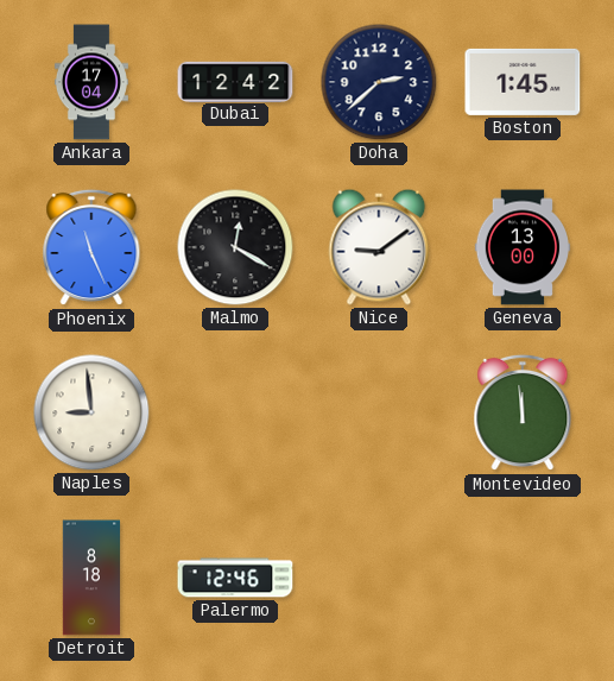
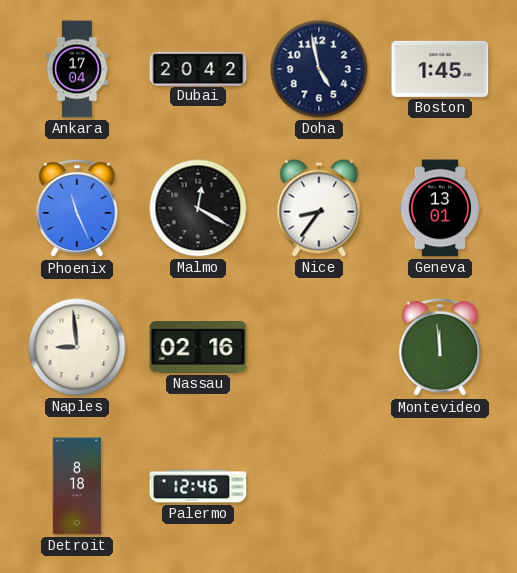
Dubai: 12:42 -> 20:42 (198, 68)
Doha: 2:38 -> 4:58 (319, 69)
Nice: 9:09 -> 8:36 (319, 208)
Geneva: 13:00 -> 13:01 (440, 208)
Nassau: none -> 02:16 (198, 347)
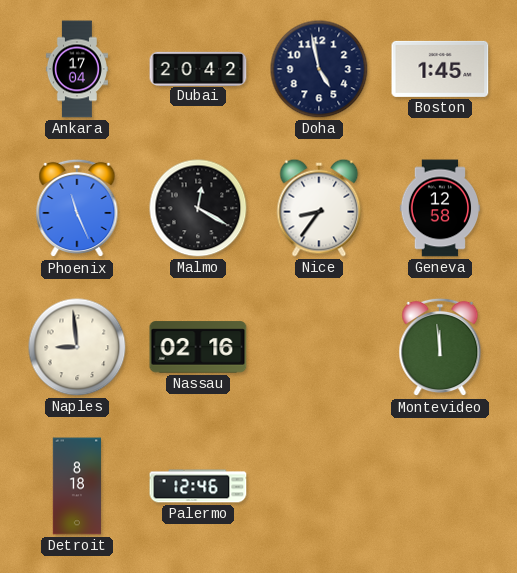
Geneva: 13:01 -> 12:58 (440, 208)
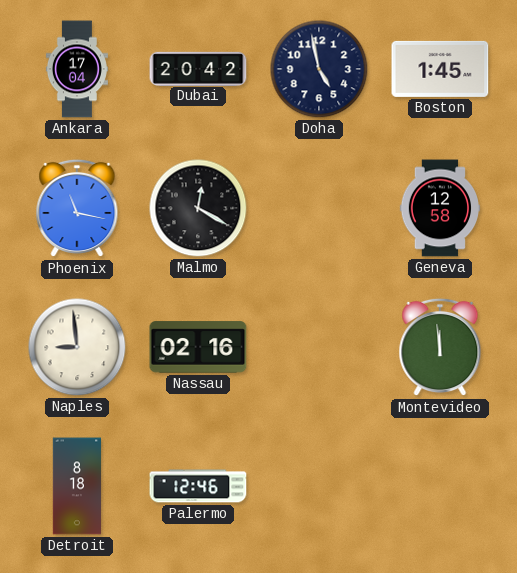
Phoenix: 11:26 -> 11:17 (77, 208)
Nice: 8:36 -> none (319, 208)
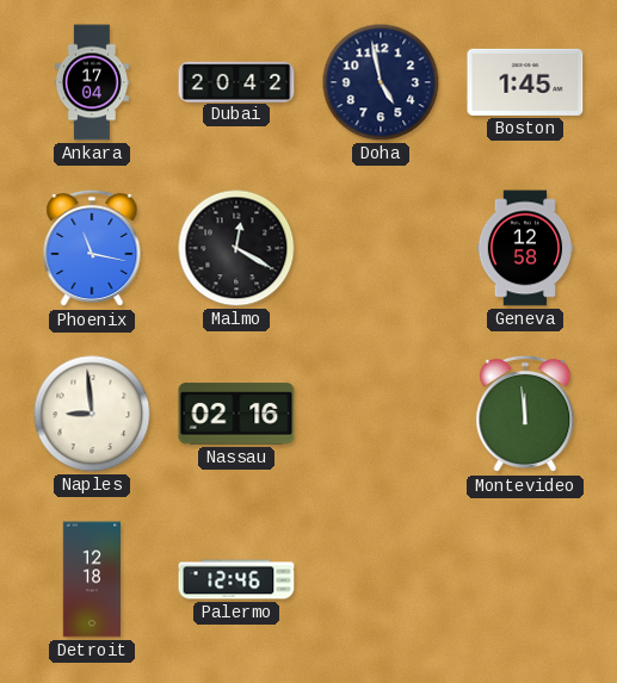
Detroit: 8:18 -> 12:18 (92, 579)
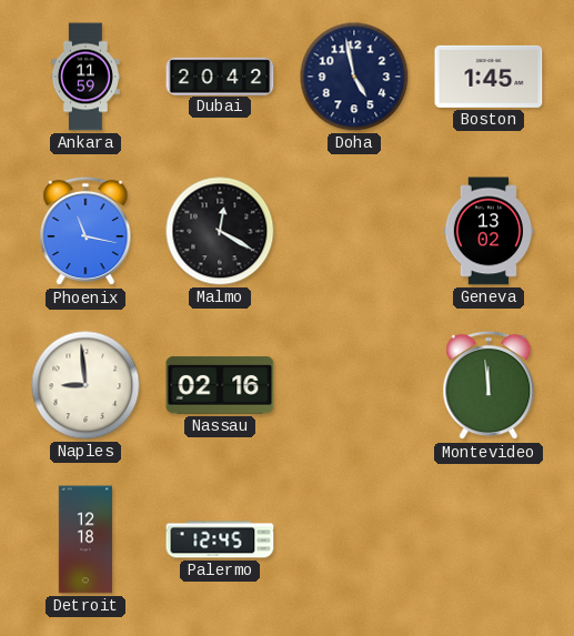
Ankara: 17:04 -> 11:59 (85, 77)
Geneva: 12:58 -> 13:02 (489, 231)
Palermo: 12:46 -> 12:45 (220, 539)
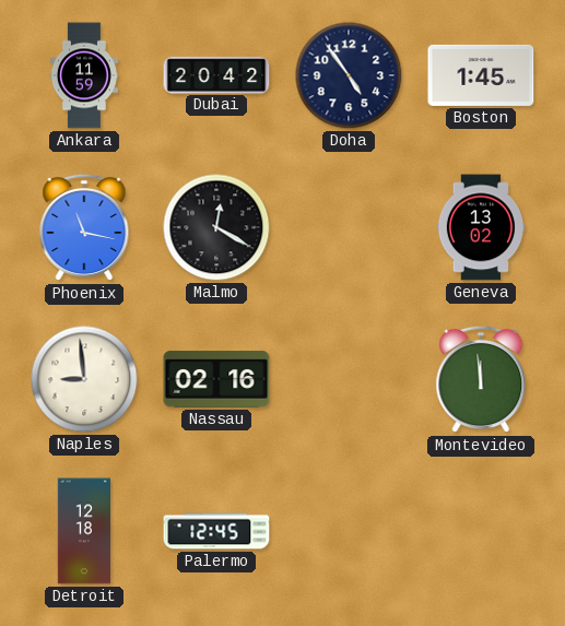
Doha: 4:58 -> 4:54 (349, 75)
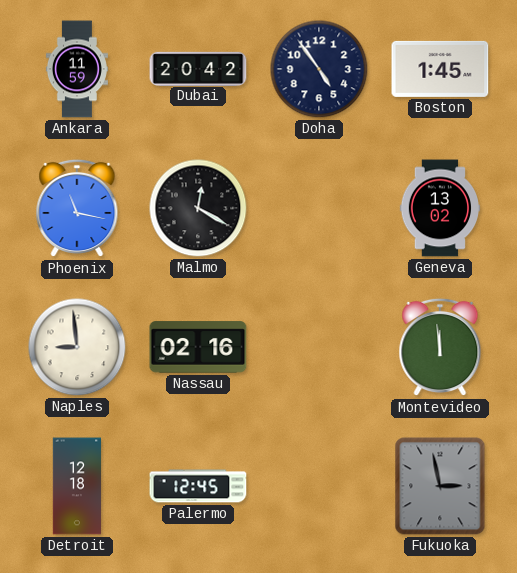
Fukuoka: none -> 2:58 (440, 486)
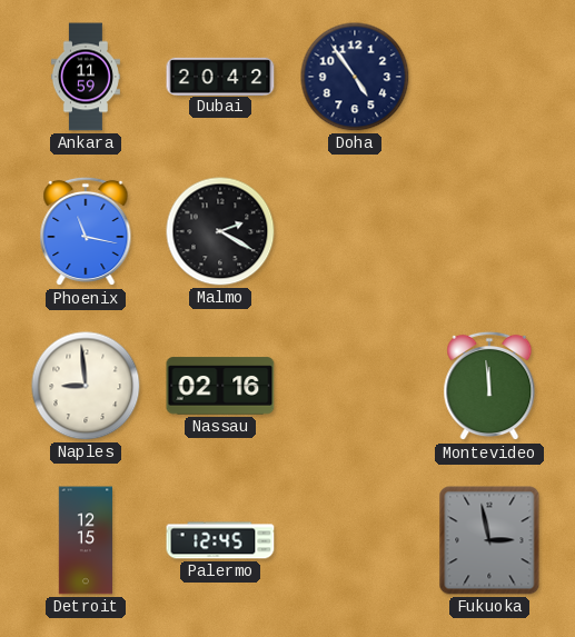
Boston: 1:45 -> none (440, 69)
Malmo: 12:20 -> 2:20 (220, 231)
Geneva: 13:02 -> none (440, 208)
Detroit: 12:18 -> 12:15 (86, 540)
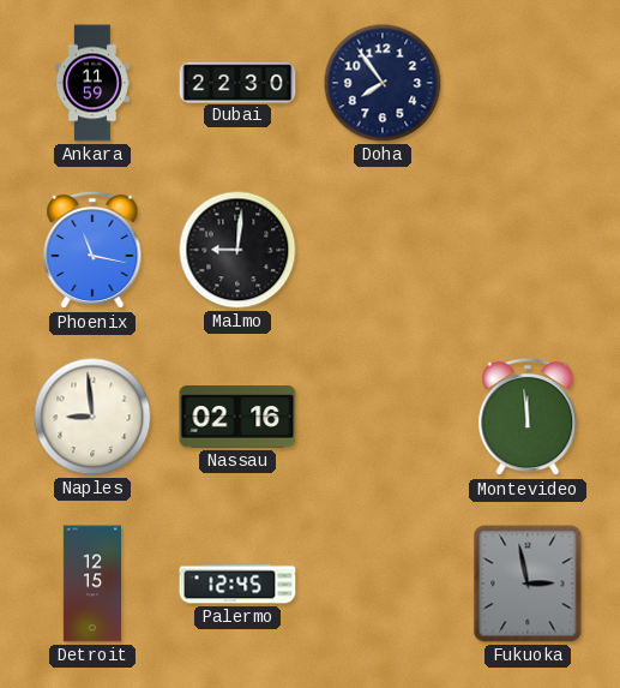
Dubai: 20:42 -> 22:30 (237, 82)
Doha: 4:54 -> 7:54 (383, 83)
Malmo: 2:20 -> 9:01 (237, 250)
